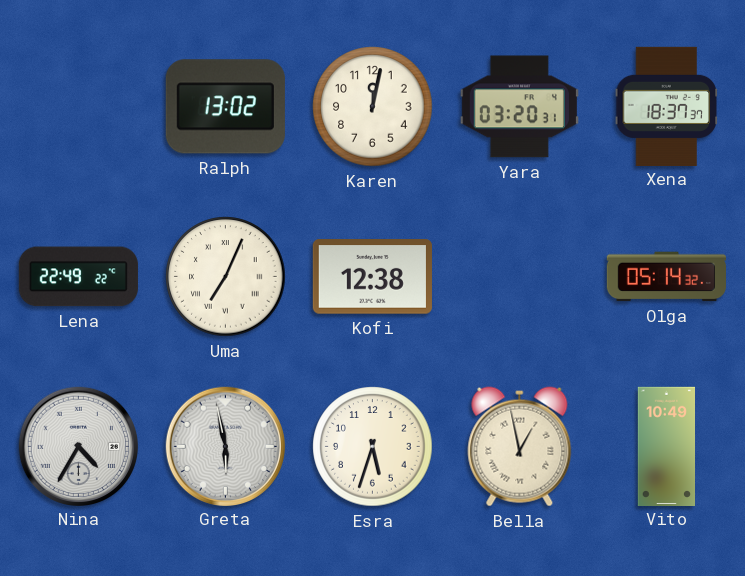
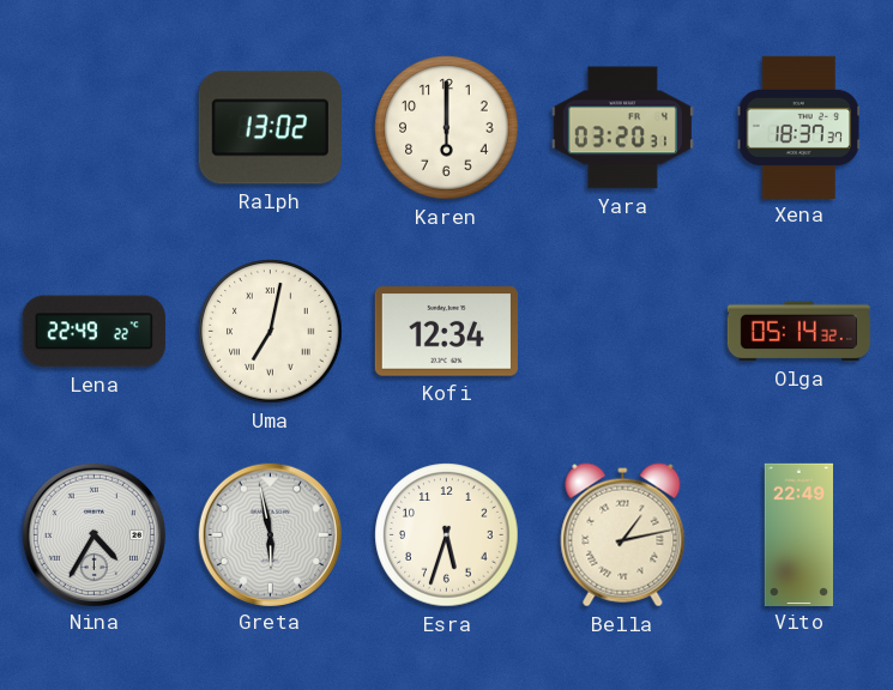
Karen: 12:02 -> 6:00 (447, 128)
Uma: 7:04 -> 7:02 (271, 332)
Kofi: 12:38 -> 12:34 (446, 332)
Bella: 12:58 -> 1:13 (623, 535)
Vito: 10:49 -> 22:49 (798, 534)
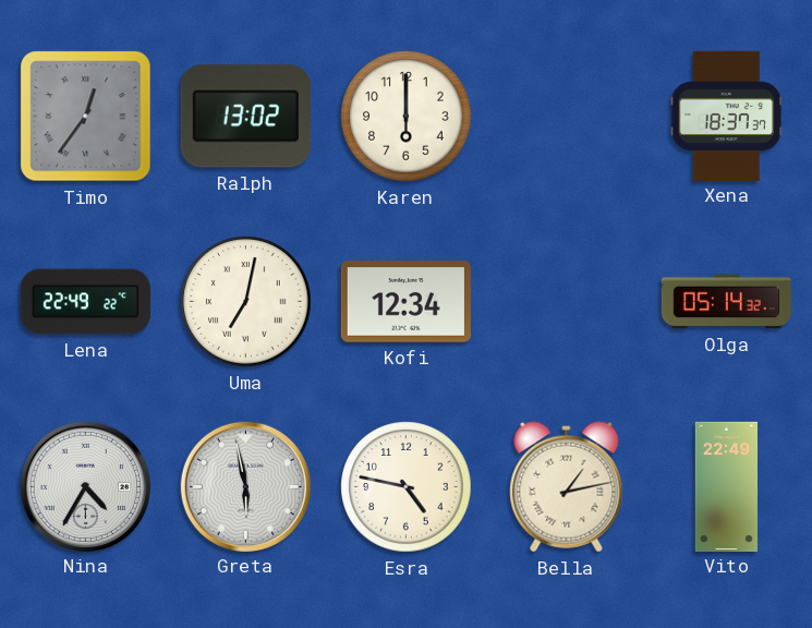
Timo: none -> 12:36 (86, 117)
Yara: 03:20 -> none (622, 128)
Esra: 5:33 -> 4:47 (407, 487)
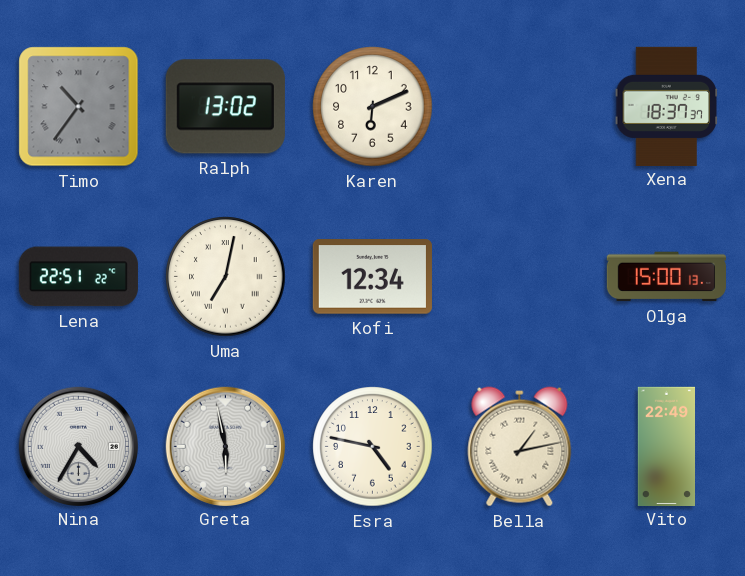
Timo: 12:36 -> 10:36 (79, 107)
Karen: 6:00 -> 6:11 (373, 107)
Lena: 22:49 -> 22:51 (78, 277)
Olga: 05:14 -> 15:00 (666, 277)
